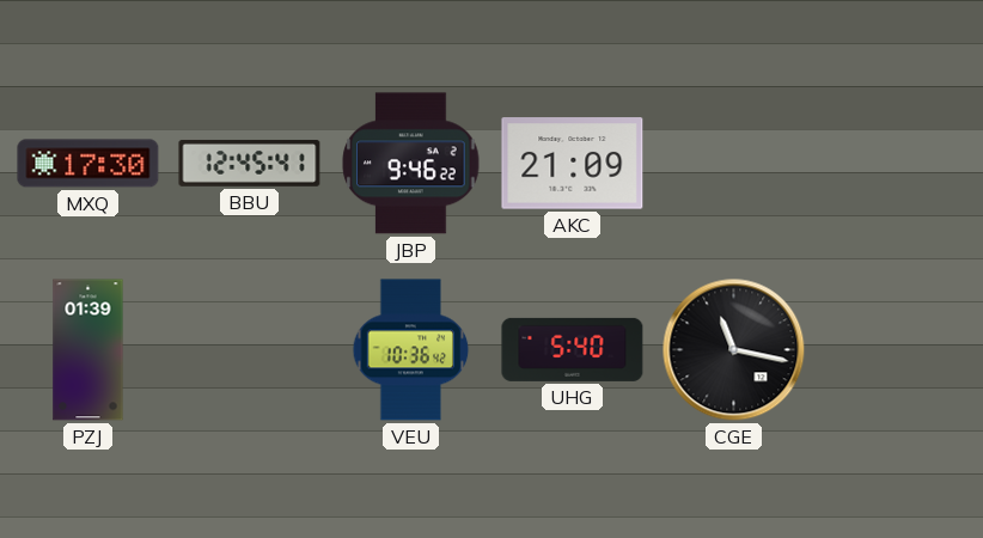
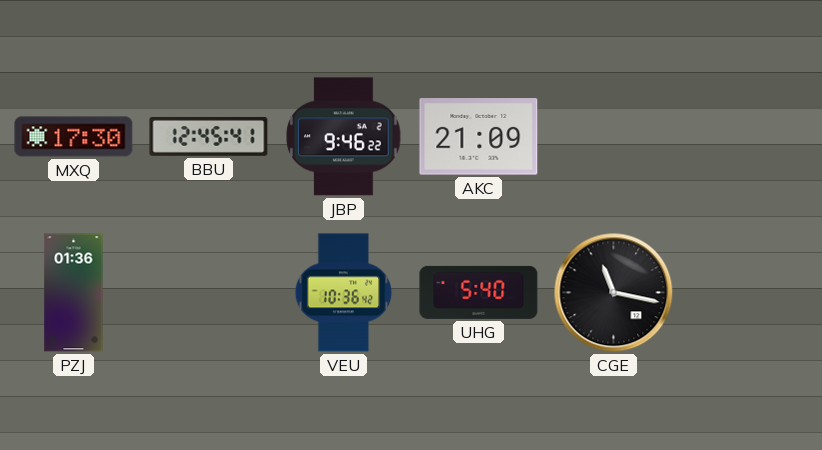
PZJ: 01:39 -> 01:36 (74, 293)
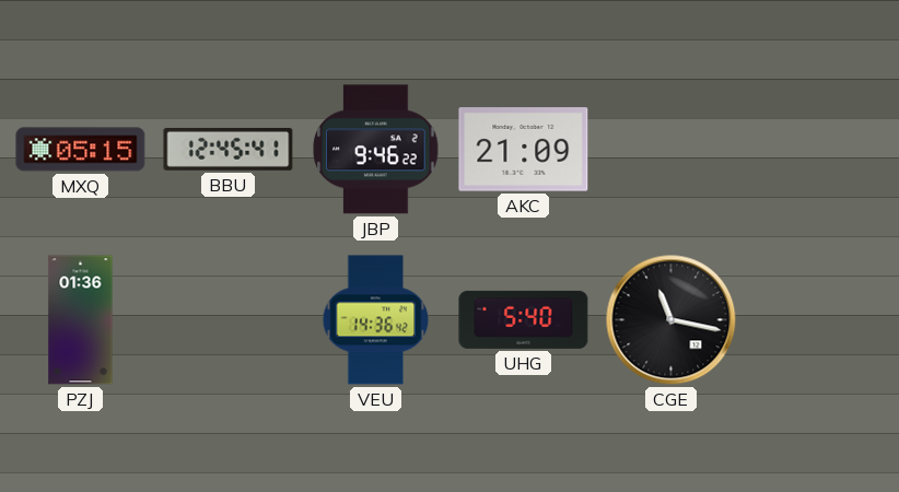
MXQ: 17:30 -> 05:15 (81, 150)
VEU: 10:36 -> 14:36 (376, 320)
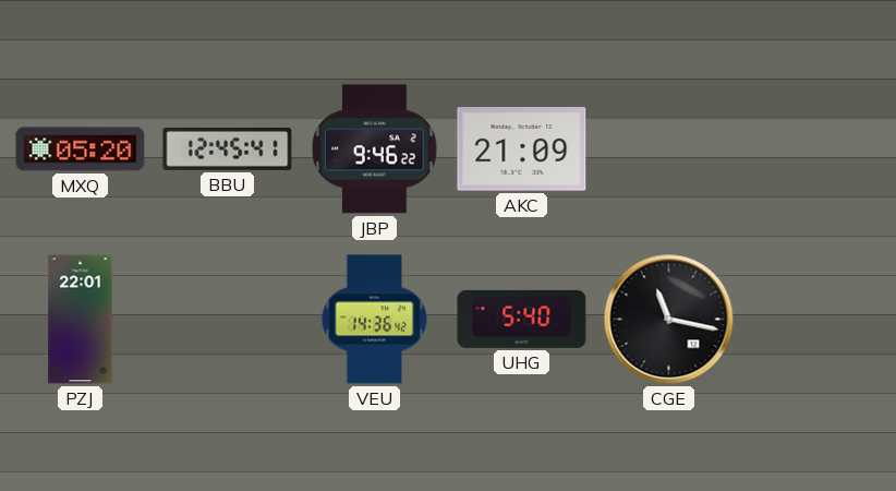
MXQ: 05:15 -> 05:20 (81, 149)
PZJ: 01:36 -> 22:01 (81, 320)
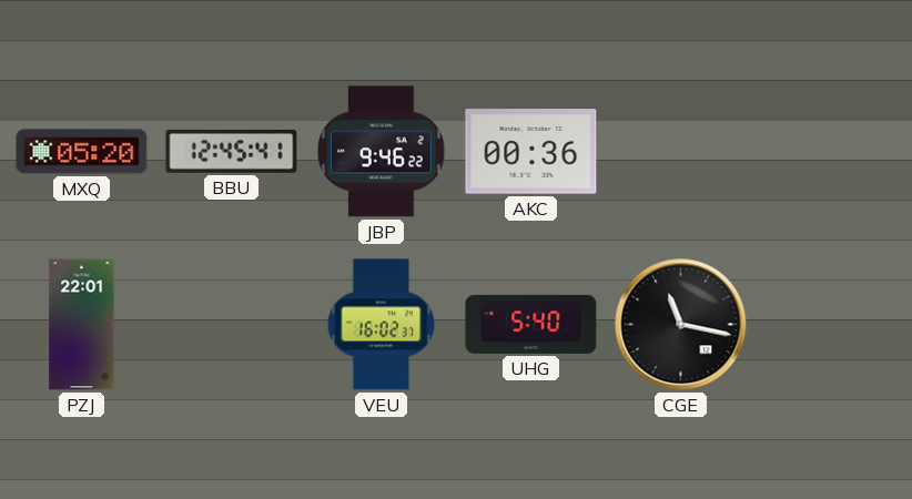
AKC: 21:09 -> 00:36 (531, 152)
VEU: 14:36 -> 16:02 (382, 325)
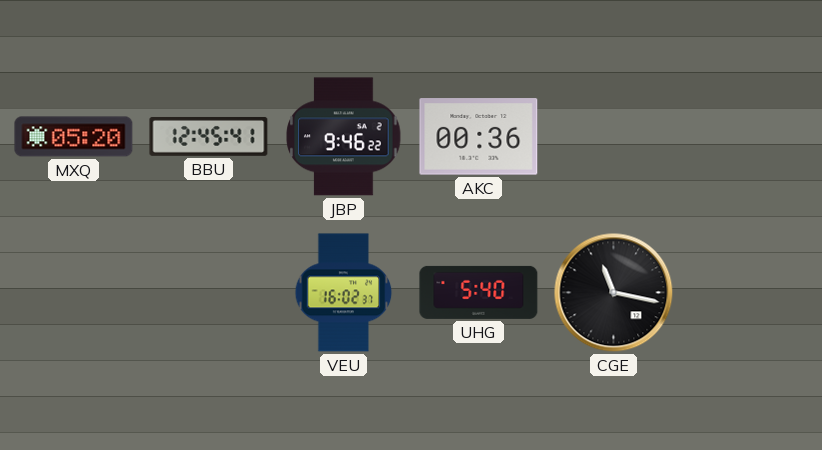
PZJ: 22:01 -> none (82, 325)
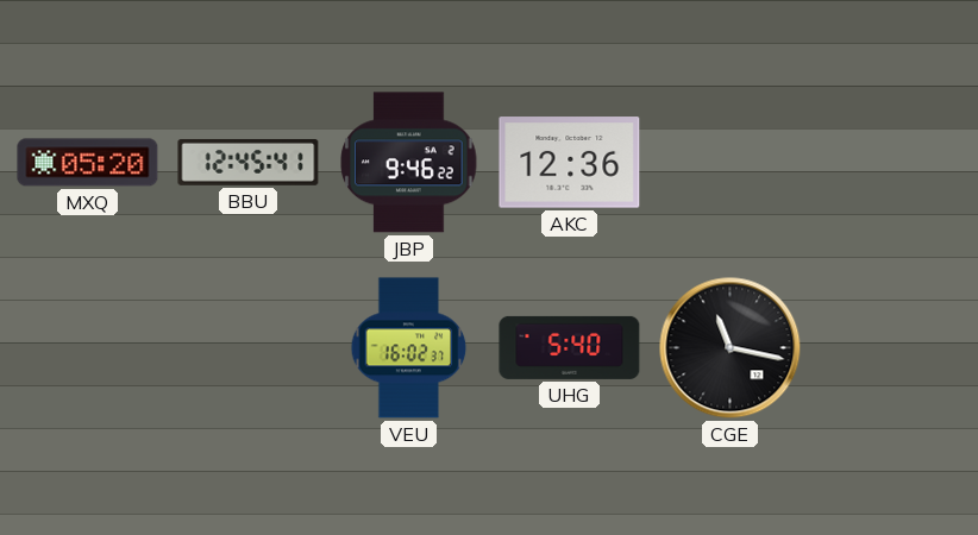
AKC: 00:36 -> 12:36 (570, 163)
